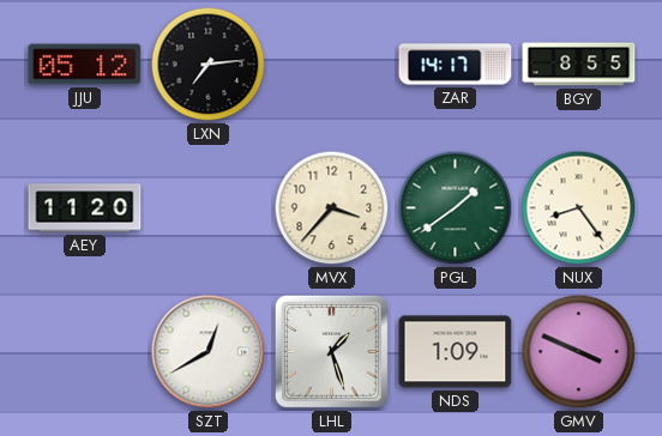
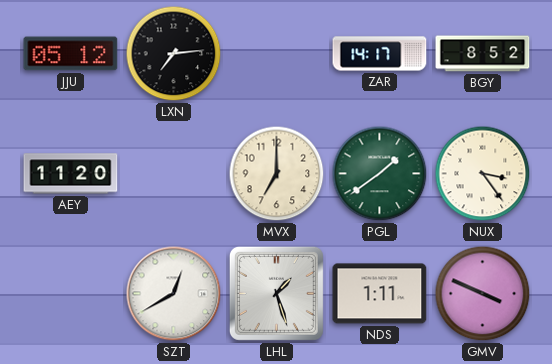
BGY: 8:55 -> 8:52 (483, 54)
MVX: 3:37 -> 7:00 (277, 174)
NUX: 8:24 -> 3:24 (483, 174)
NDS: 1:09 -> 1:11 (380, 294)
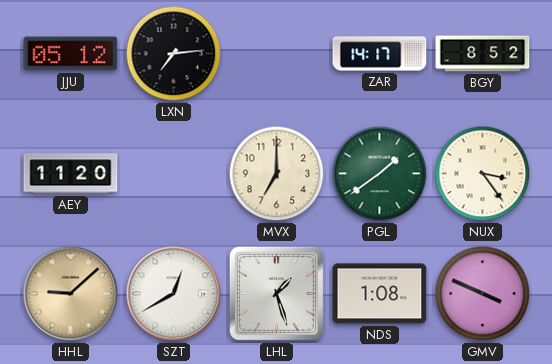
HHL: none -> 9:08 (71, 294)
NDS: 1:11 -> 1:08 (380, 294)
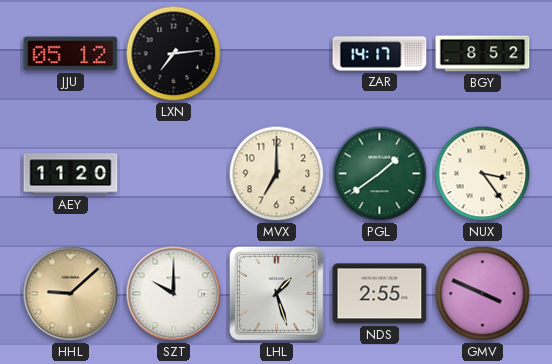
SZT: 12:40 -> 10:00 (174, 294)
NDS: 1:08 -> 2:55 (380, 294)
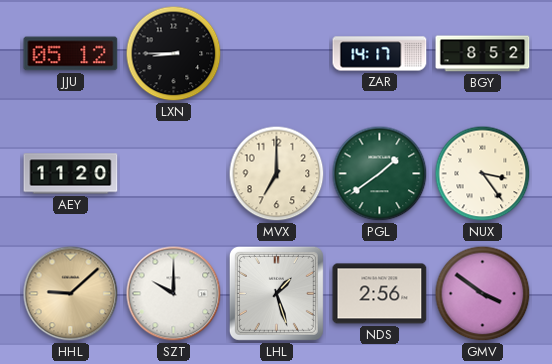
LXN: 7:14 -> 8:45 (174, 54)
NDS: 2:55 -> 2:56 (380, 294)
GMV: 3:49 -> 3:51 (483, 294)
